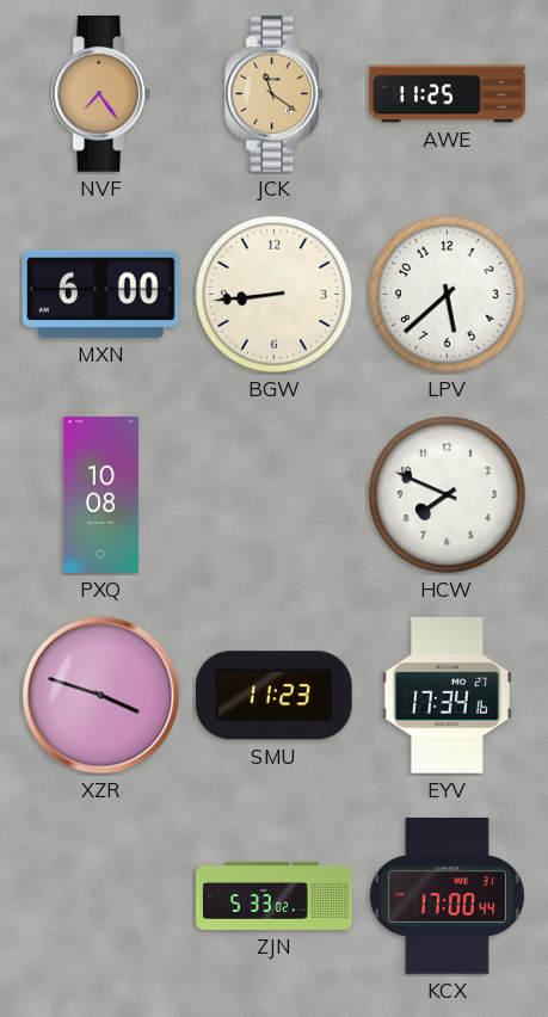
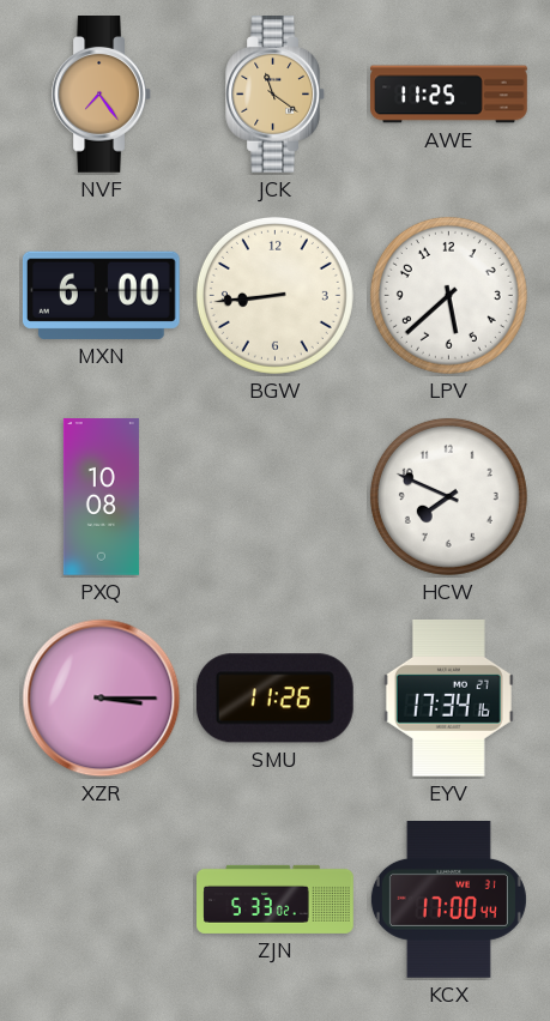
XZR: 3:48 -> 3:15 (102, 699)
SMU: 11:23 -> 11:26 (274, 699)
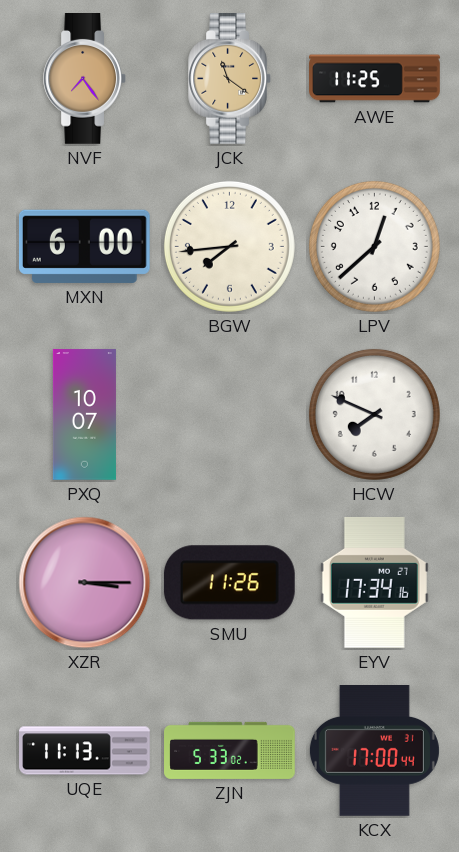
BGW: 8:44 -> 7:44 (229, 246)
LPV: 5:38 -> 12:38 (374, 246)
PXQ: 10:08 -> 10:07 (84, 415)
UQE: none -> 11:13 (85, 751)
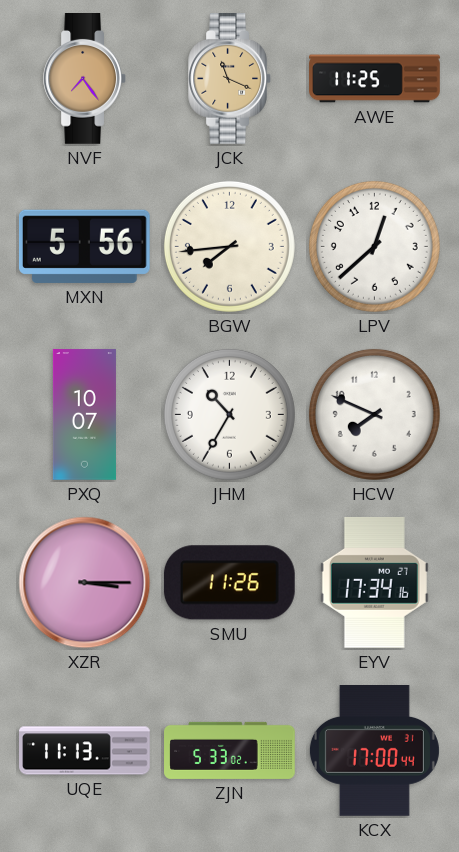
JCK: 11:21 -> 11:19 (229, 79)
MXN: 6:00 -> 5:56 (84, 246)
JHM: none -> 10:35 (229, 414)
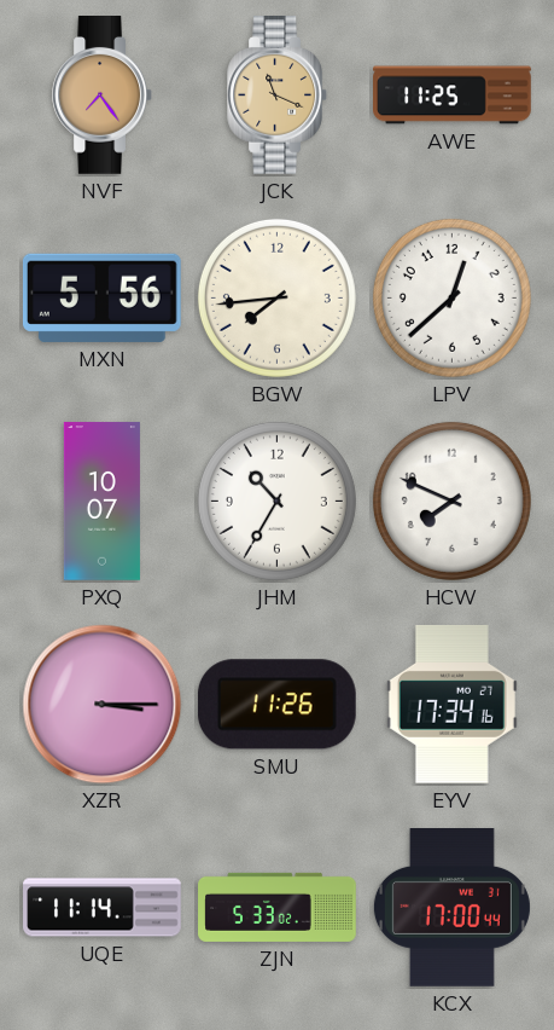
UQE: 11:13 -> 11:14 (103, 908)
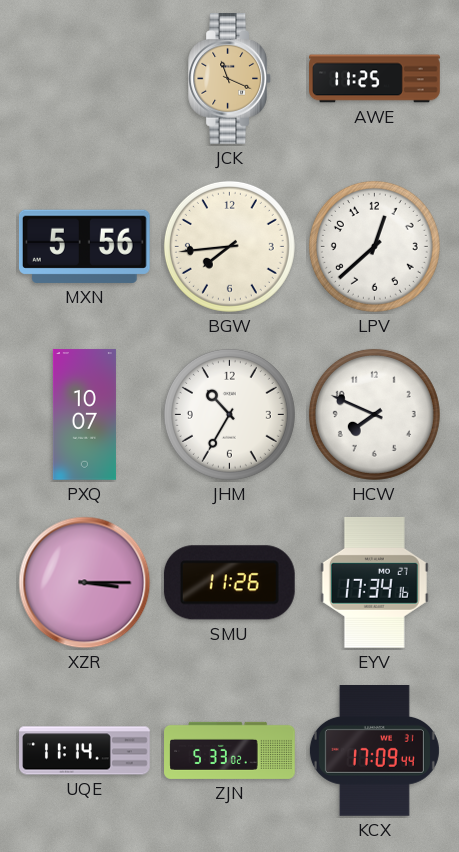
NVF: 7:24 -> none (101, 96)
KCX: 17:00 -> 17:09 (374, 751)
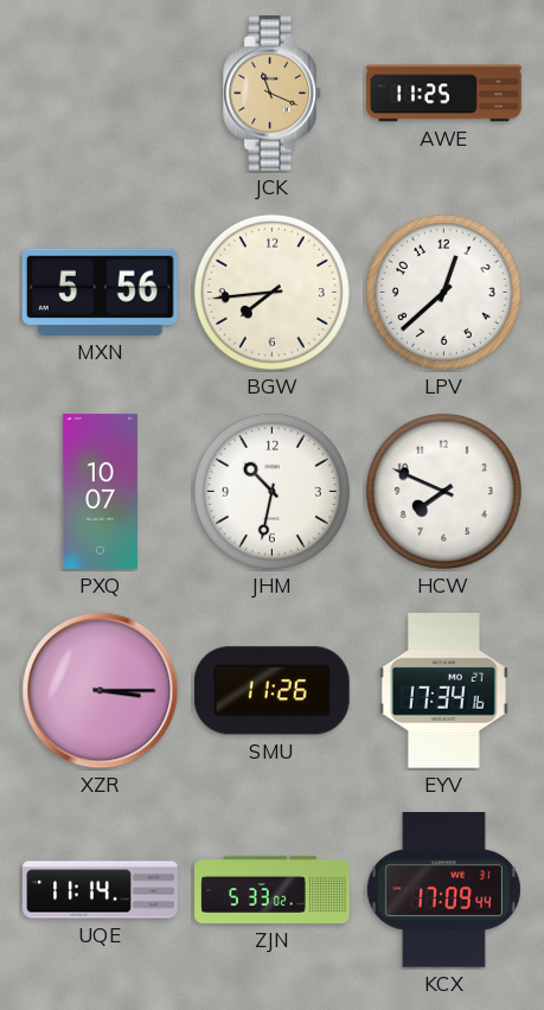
JHM: 10:35 -> 10:32 (271, 491)
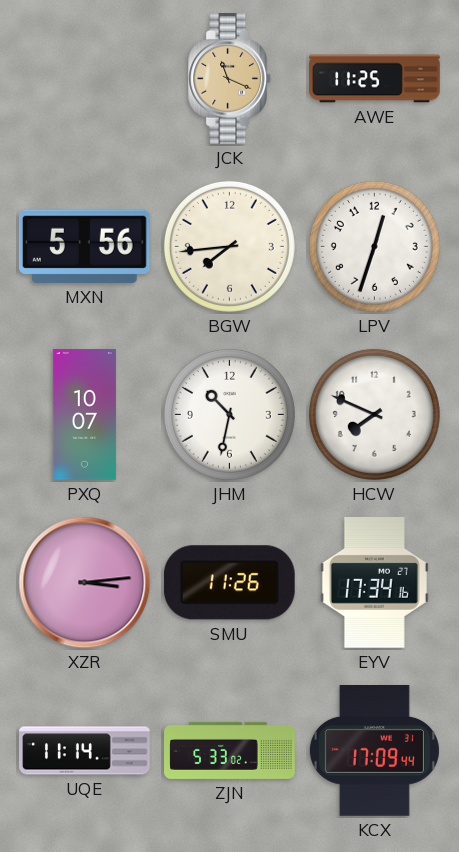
LPV: 12:38 -> 12:33 (374, 246)
XZR: 3:15 -> 3:14 (85, 583)
